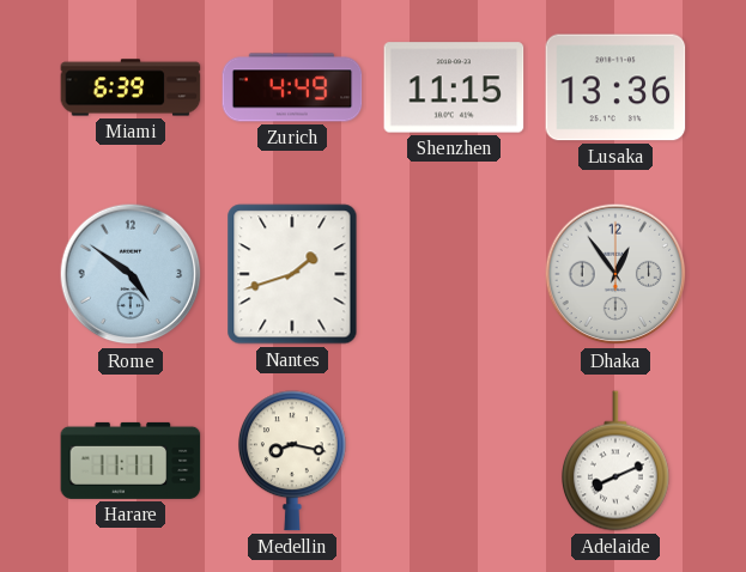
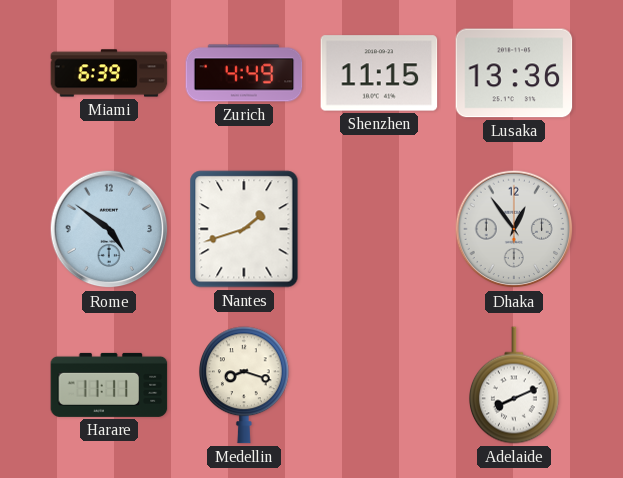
Medellin: 8:17 -> 8:18 (244, 385)
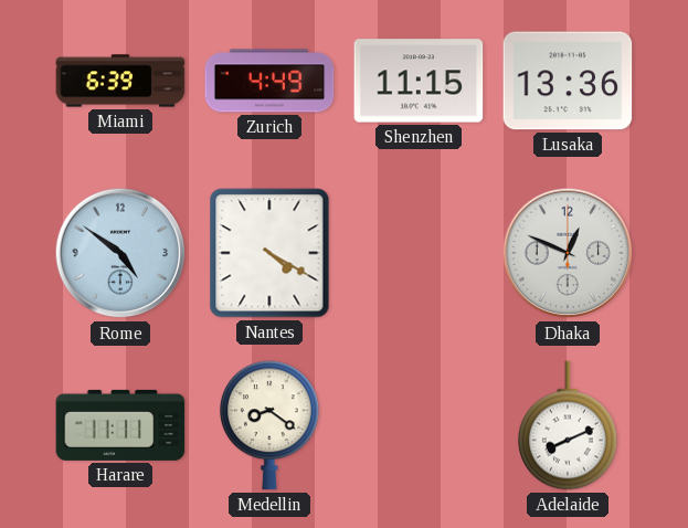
Nantes: 1:42 -> 4:20 (269, 253)
Dhaka: 12:54 -> 12:49 (568, 253)
Medellin: 8:18 -> 8:21 (269, 425)
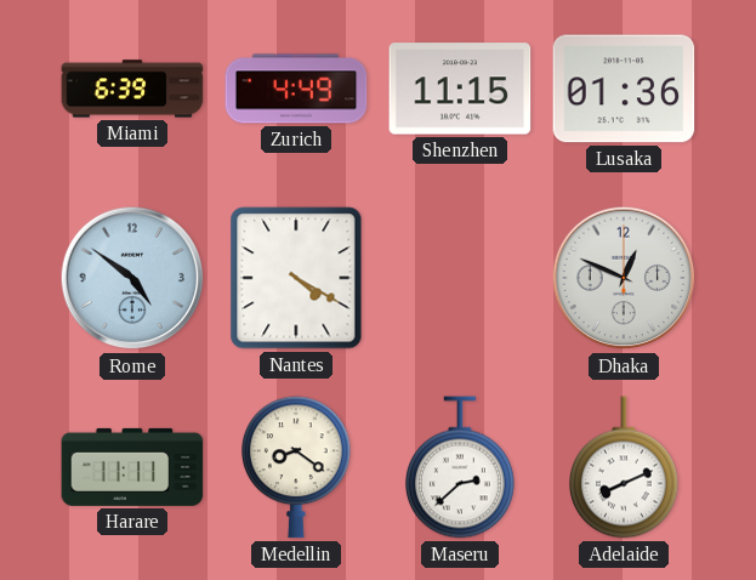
Lusaka: 13:36 -> 01:36 (624, 89)
Maseru: none -> 2:38 (460, 467)
